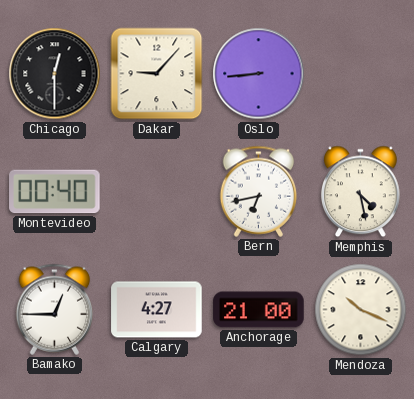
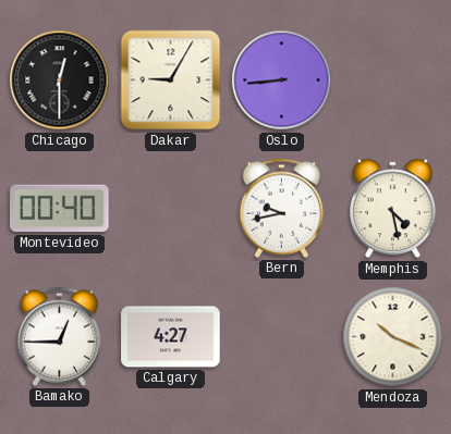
Dakar: 9:07 -> 9:05 (171, 80)
Bern: 6:43 -> 9:43 (282, 208)
Anchorage: 21:00 -> none (259, 310)
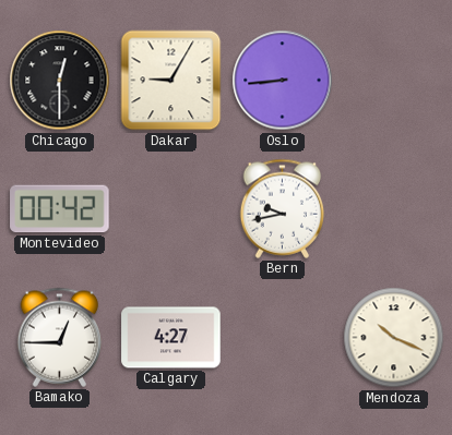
Montevideo: 00:40 -> 00:42 (60, 209)
Memphis: 4:28 -> none (393, 209)
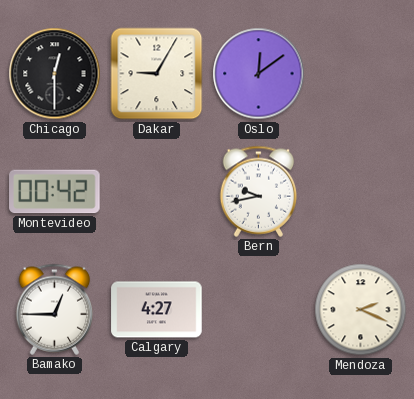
Oslo: 8:44 -> 12:09 (259, 74)
Mendoza: 10:19 -> 2:19 (361, 310)
